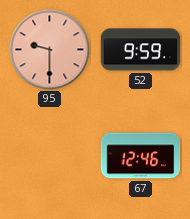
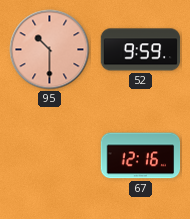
95: 9:30 -> 10:30 (50, 50)
67: 12:46 -> 12:16 (141, 156)
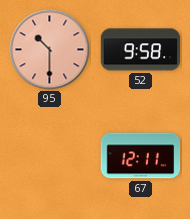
52: 9:59 -> 9:58 (141, 50)
67: 12:16 -> 12:11 (141, 156)
